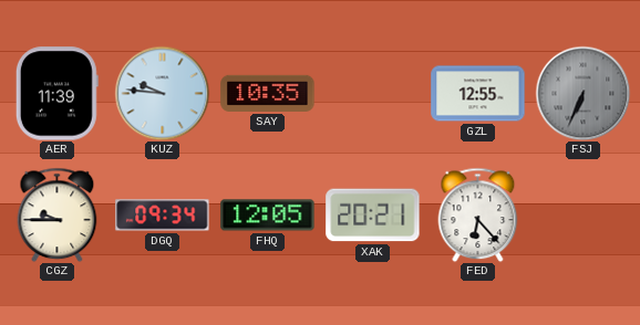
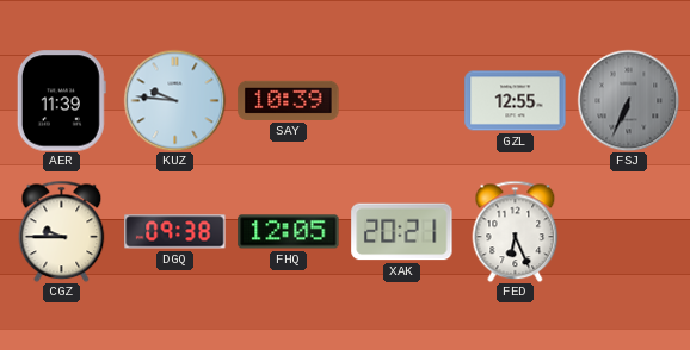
SAY: 10:35 -> 10:39 (289, 100)
DGQ: 09:34 -> 09:38 (175, 232)
FED: 6:23 -> 6:26 (516, 231)
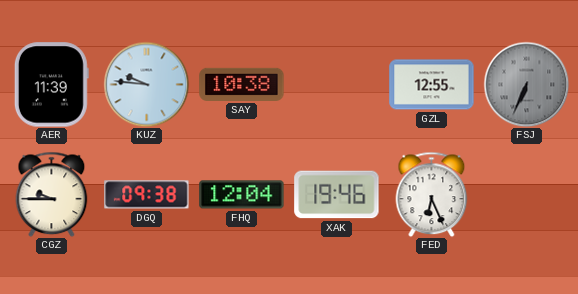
SAY: 10:39 -> 10:38 (242, 84)
FHQ: 12:05 -> 12:04 (242, 195)
XAK: 20:21 -> 19:46 (337, 195)
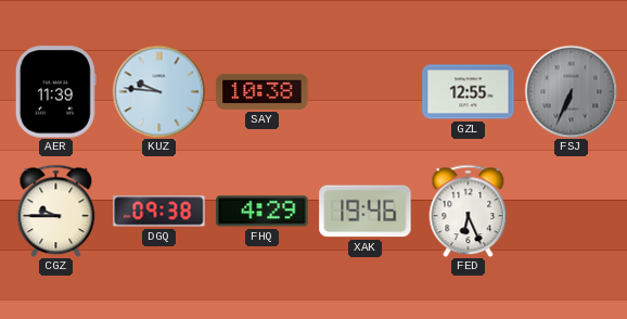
FHQ: 12:04 -> 4:29 (263, 212)
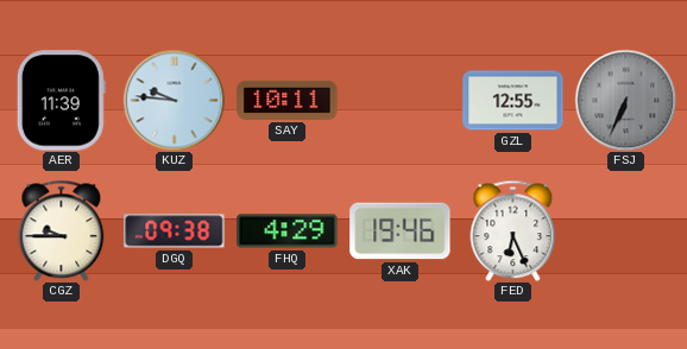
SAY: 10:38 -> 10:11 (288, 100)
